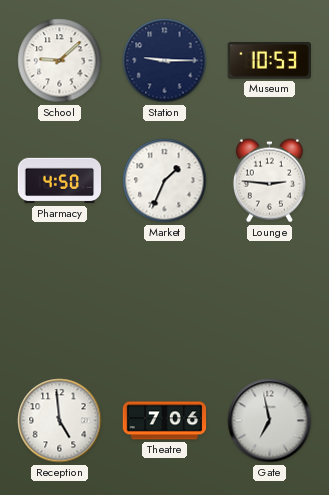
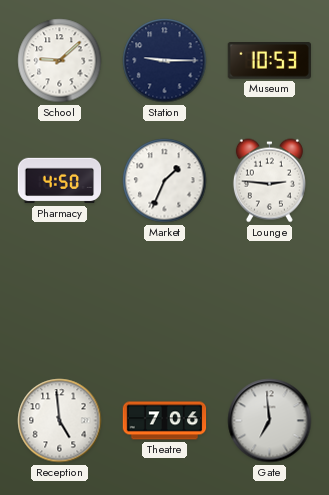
Gate: 6:58 -> 6:59 (270, 421)
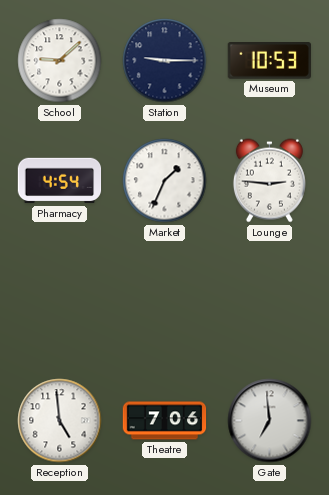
Pharmacy: 4:50 -> 4:54 (60, 181)
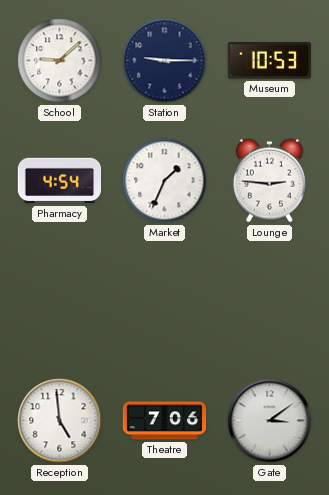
Gate: 6:59 -> 3:09 (270, 421)
